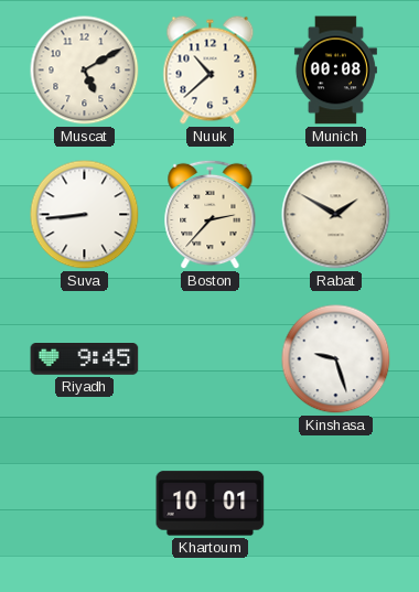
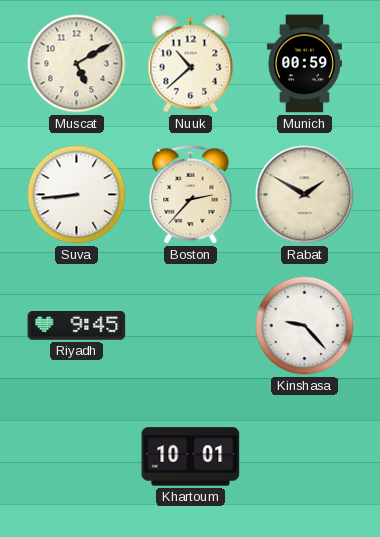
Munich: 00:08 -> 00:59 (304, 64)
Kinshasa: 9:27 -> 9:23 (305, 326)
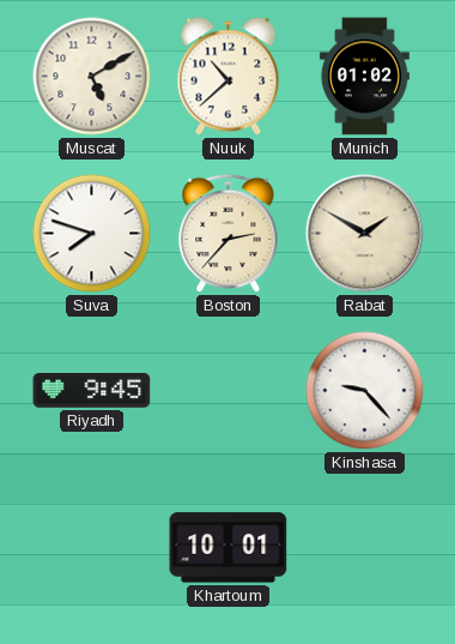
Munich: 00:59 -> 01:02 (364, 77)
Suva: 8:44 -> 7:48 (92, 234)
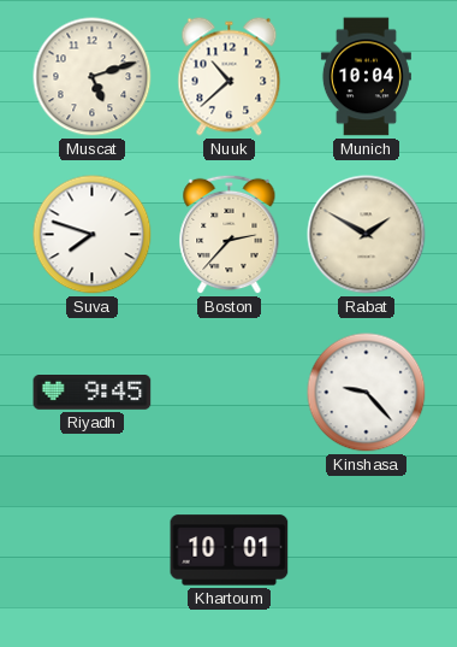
Muscat: 5:10 -> 5:12 (93, 77)
Munich: 01:02 -> 10:04 (366, 77)
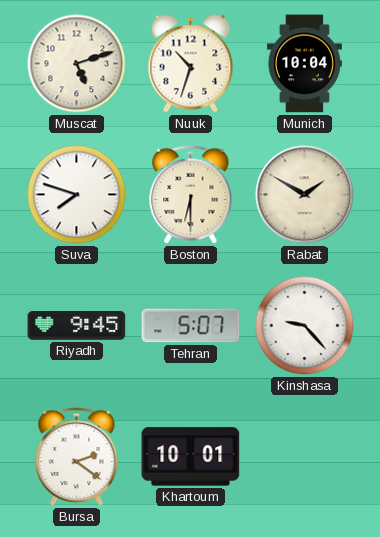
Nuuk: 10:38 -> 10:33 (191, 64)
Boston: 2:37 -> 6:30 (191, 195)
Tehran: none -> 5:07 (191, 326)
Bursa: none -> 2:21 (77, 457)
